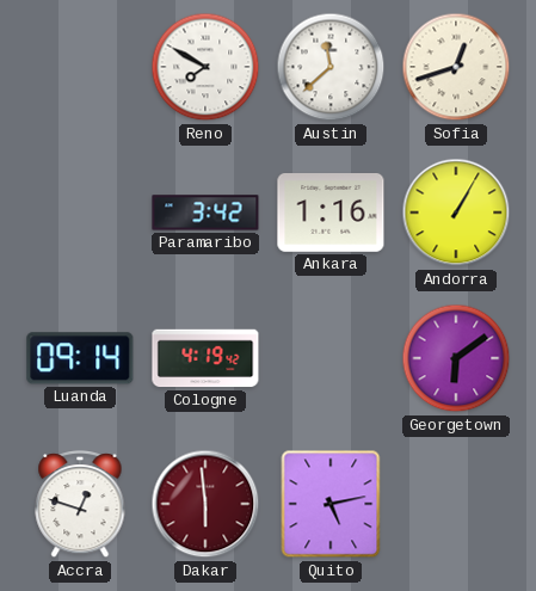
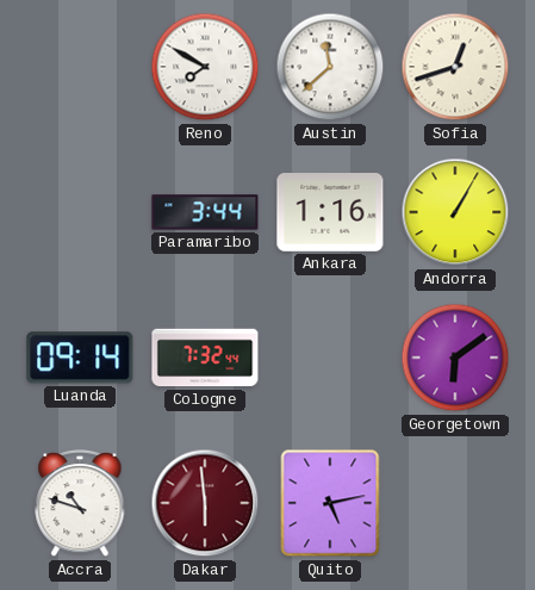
Paramaribo: 3:42 -> 3:44 (205, 212)
Cologne: 4:19 -> 7:32 (205, 358)
Accra: 12:48 -> 10:48 (80, 504)
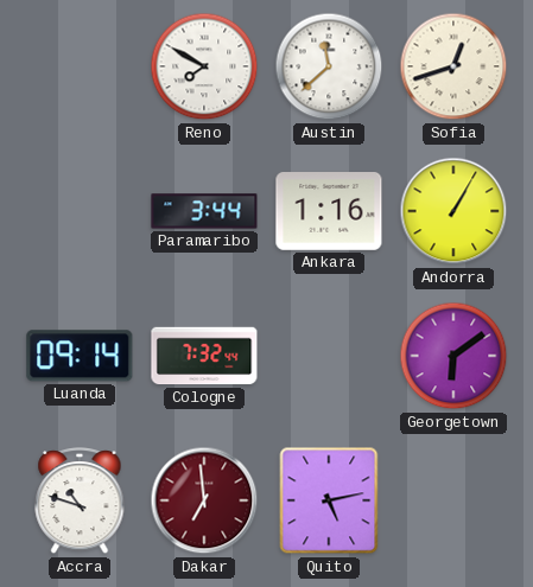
Dakar: 5:59 -> 6:59 (204, 500)
